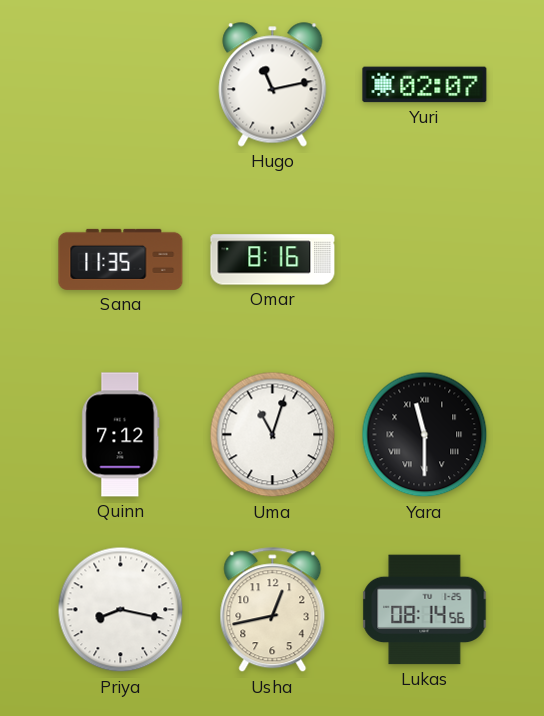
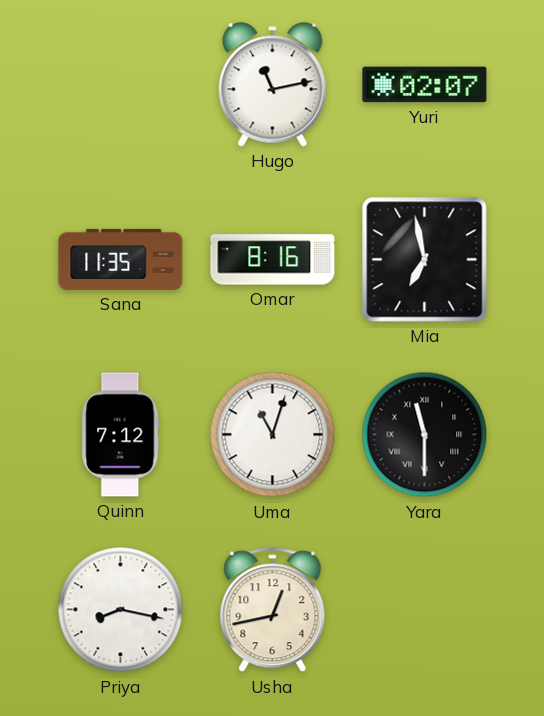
Mia: none -> 6:58 (425, 260)
Lukas: 08:14 -> none (425, 610)
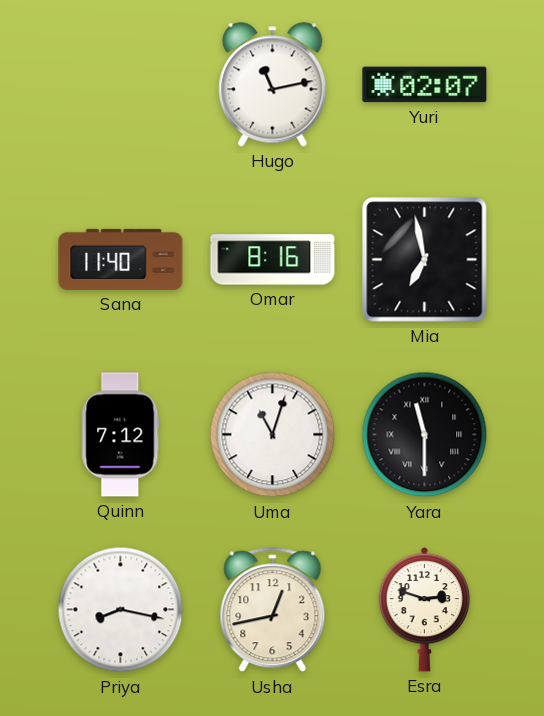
Sana: 11:35 -> 11:40 (121, 259)
Esra: none -> 2:48 (425, 609)
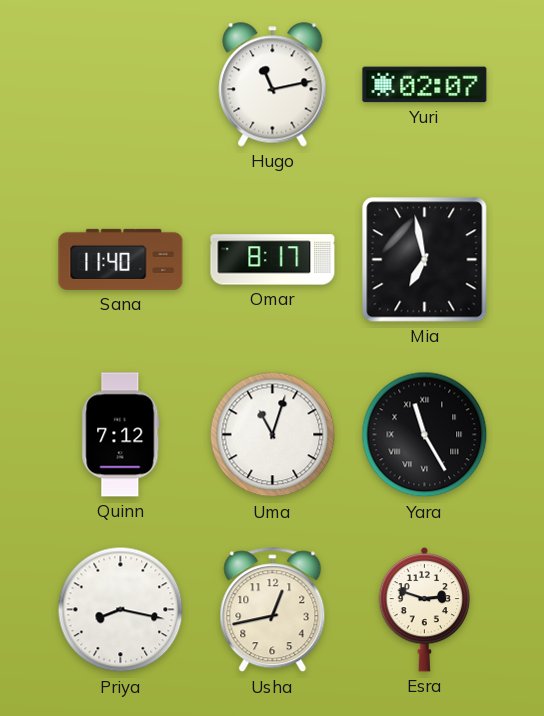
Omar: 8:16 -> 8:17 (273, 260)
Yara: 11:30 -> 11:25 (425, 435)
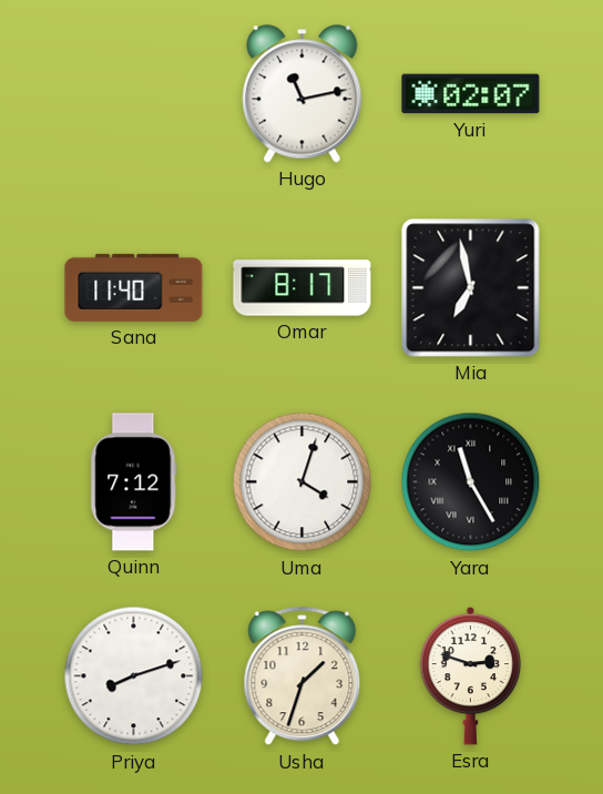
Uma: 11:03 -> 4:03 (303, 482)
Priya: 8:17 -> 8:12 (134, 676)
Usha: 12:43 -> 1:33 (303, 676)
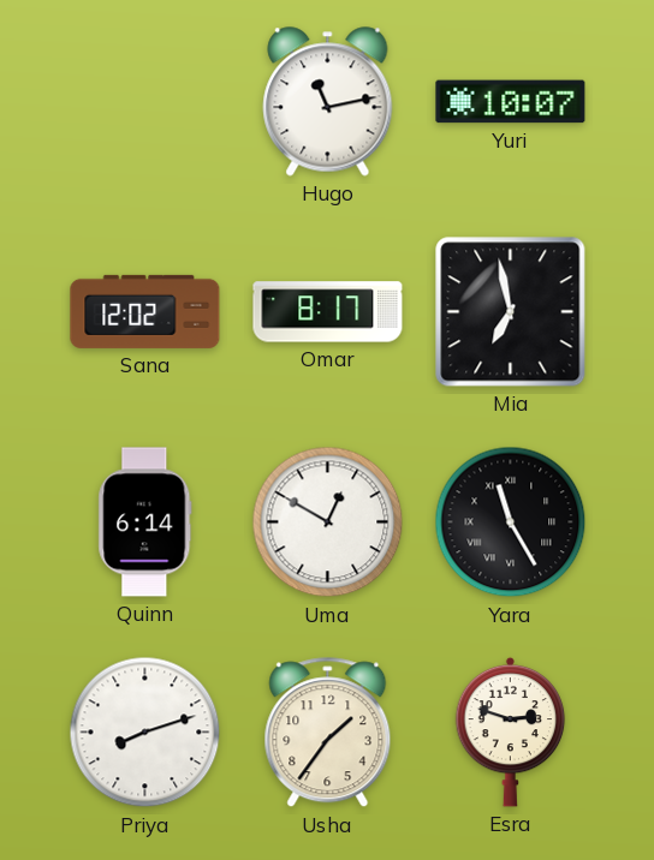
Yuri: 02:07 -> 10:07 (511, 102)
Sana: 11:40 -> 12:02 (145, 311)
Quinn: 7:12 -> 6:14 (145, 522)
Uma: 4:03 -> 12:50 (328, 522)
Usha: 1:33 -> 1:36 (328, 733)
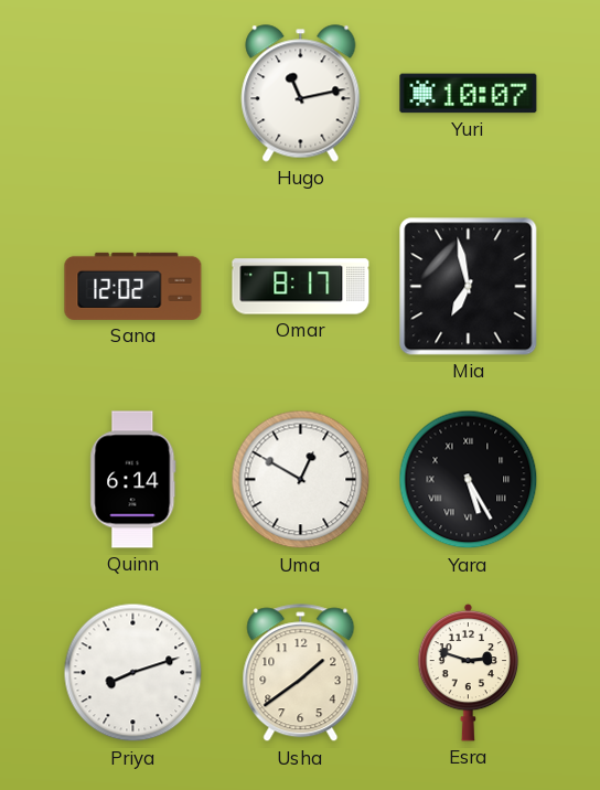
Yara: 11:25 -> 5:25 (469, 480)
Usha: 1:36 -> 1:39 (301, 673)
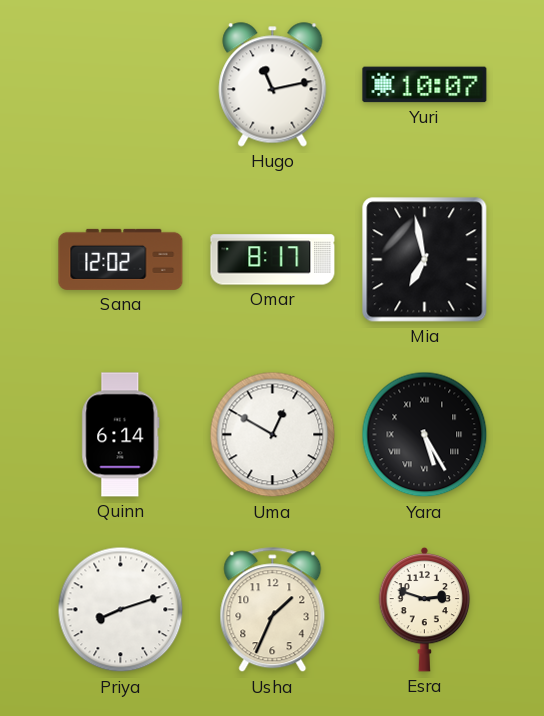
Usha: 1:39 -> 1:34 (273, 610)
